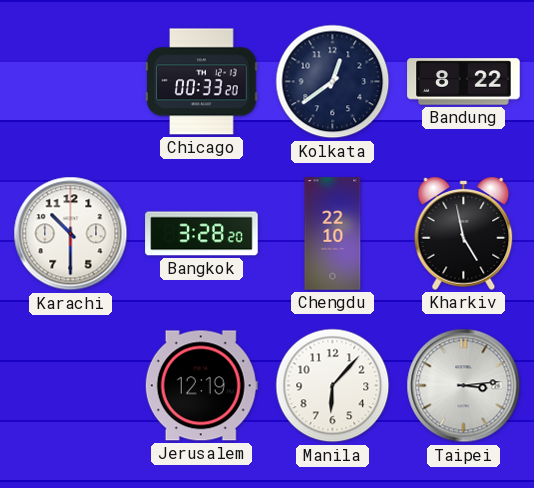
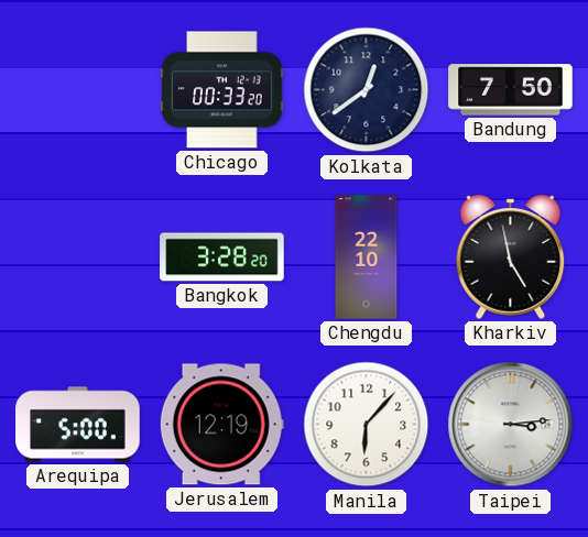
Bandung: 8:22 -> 7:50 (511, 90)
Karachi: 10:30 -> none (71, 234)
Arequipa: none -> 5:00 (78, 425)
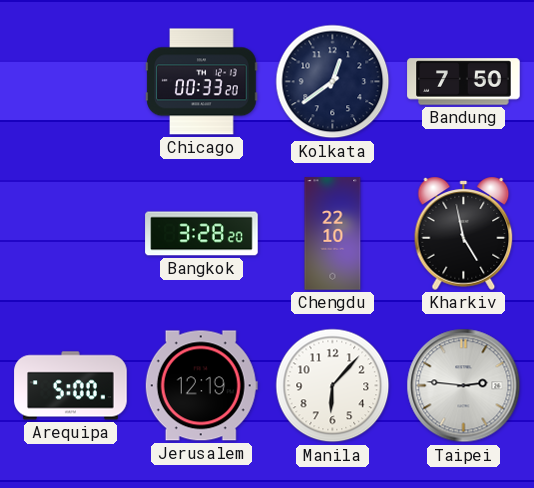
Taipei: 3:14 -> 2:46 (464, 386)
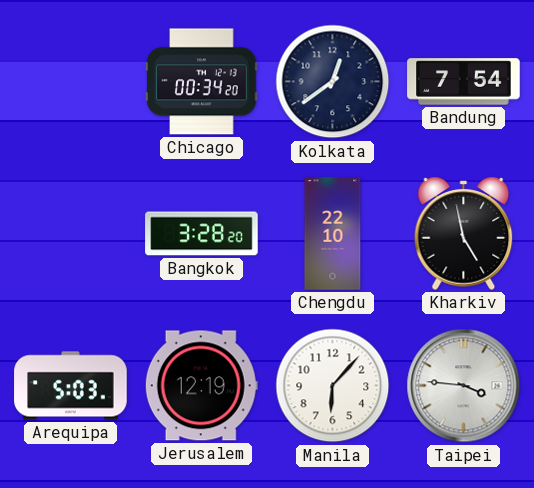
Chicago: 00:33 -> 00:34 (202, 82)
Bandung: 7:50 -> 7:54 (464, 82)
Arequipa: 5:00 -> 5:03 (71, 386)
Taipei: 2:46 -> 3:46 (464, 386)
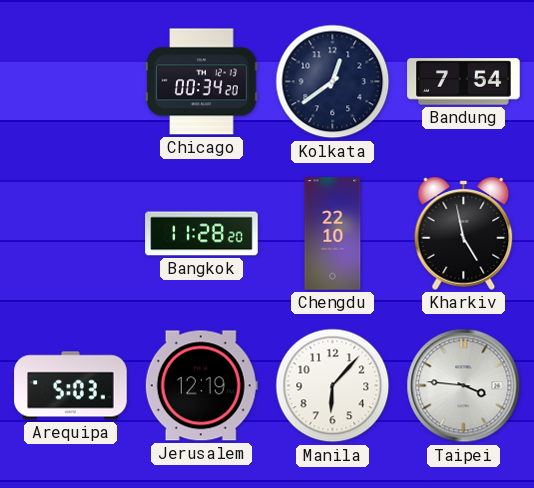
Bangkok: 3:28 -> 11:28 (202, 234)
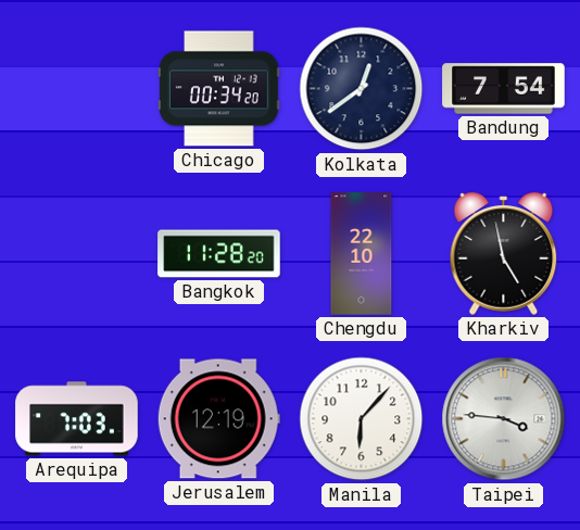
Arequipa: 5:03 -> 7:03 (77, 419)
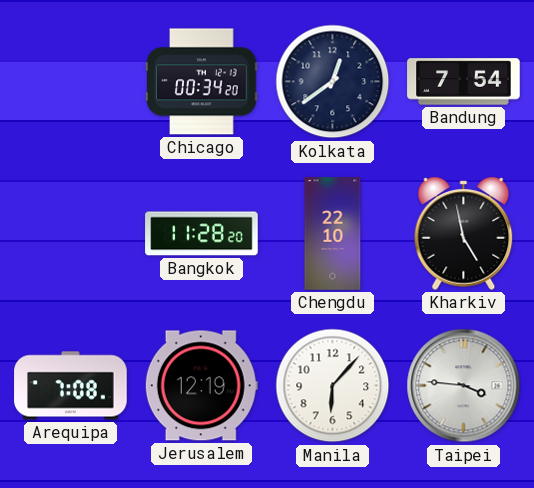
Arequipa: 7:03 -> 7:08 (71, 386)
